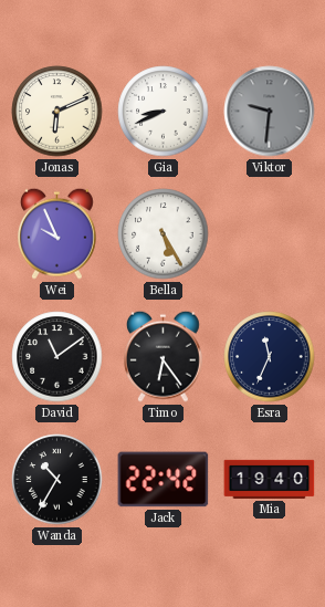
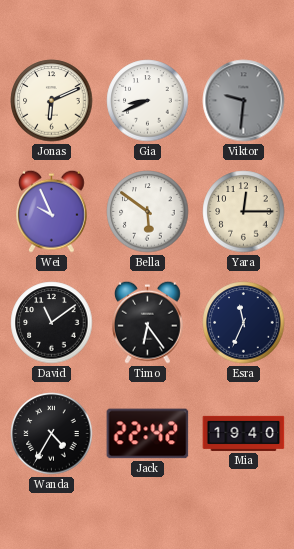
Bella: 5:25 -> 5:51 (148, 212)
Yara: none -> 12:15 (244, 212)
Wanda: 10:35 -> 4:35 (52, 434)
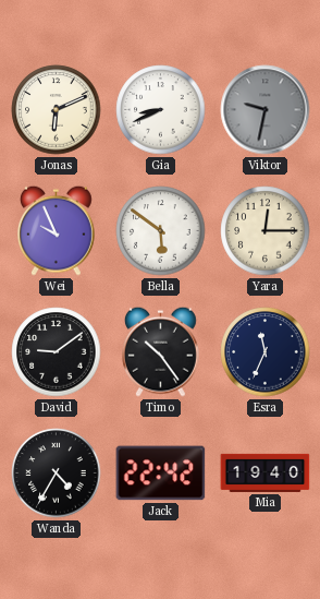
Viktor: 9:31 -> 9:32 (266, 110)
David: 11:09 -> 9:09 (57, 352)
Timo: 6:24 -> 10:24 (161, 351)
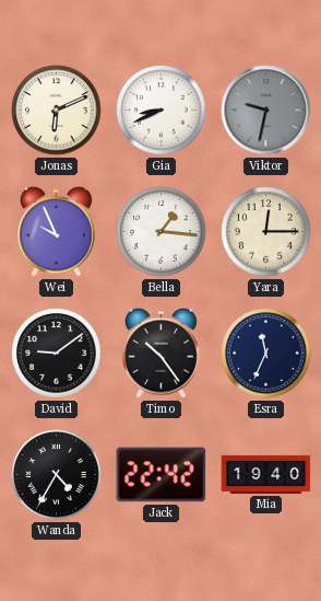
Bella: 5:51 -> 1:16 (162, 232)
